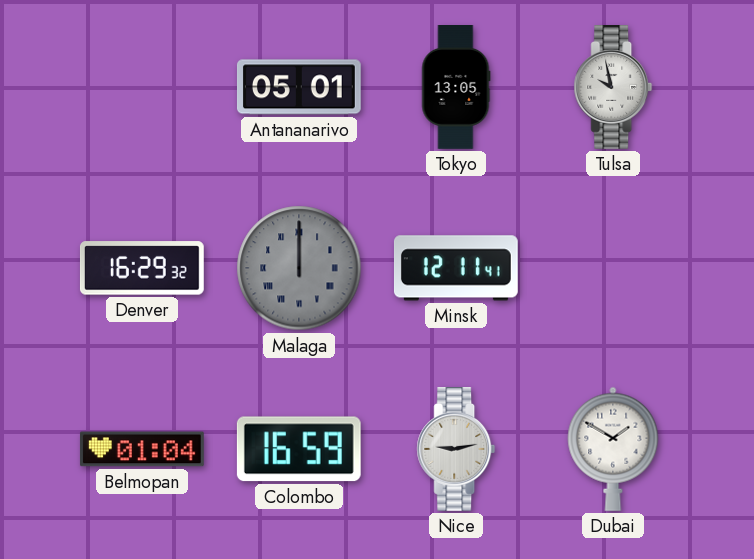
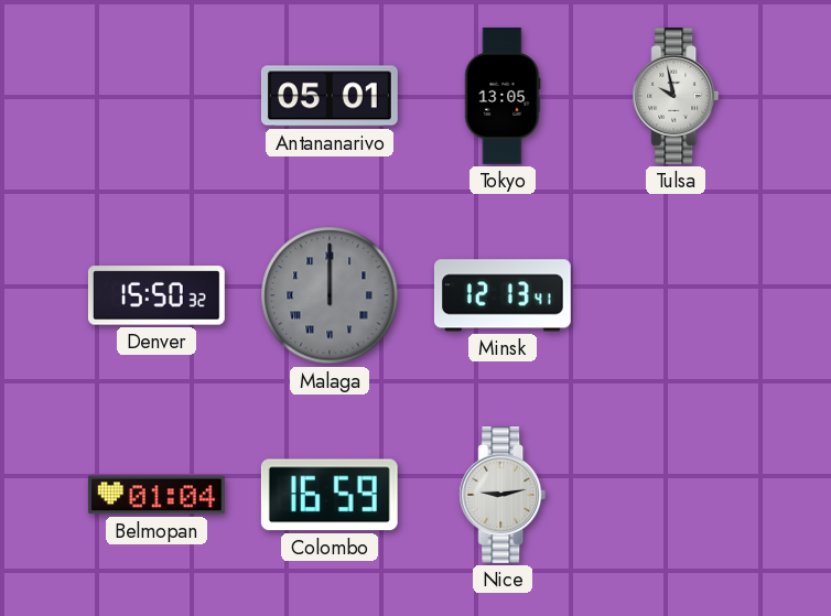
Denver: 16:29 -> 15:50 (157, 295)
Minsk: 12:11 -> 12:13 (503, 295)
Dubai: 1:50 -> none (613, 449)
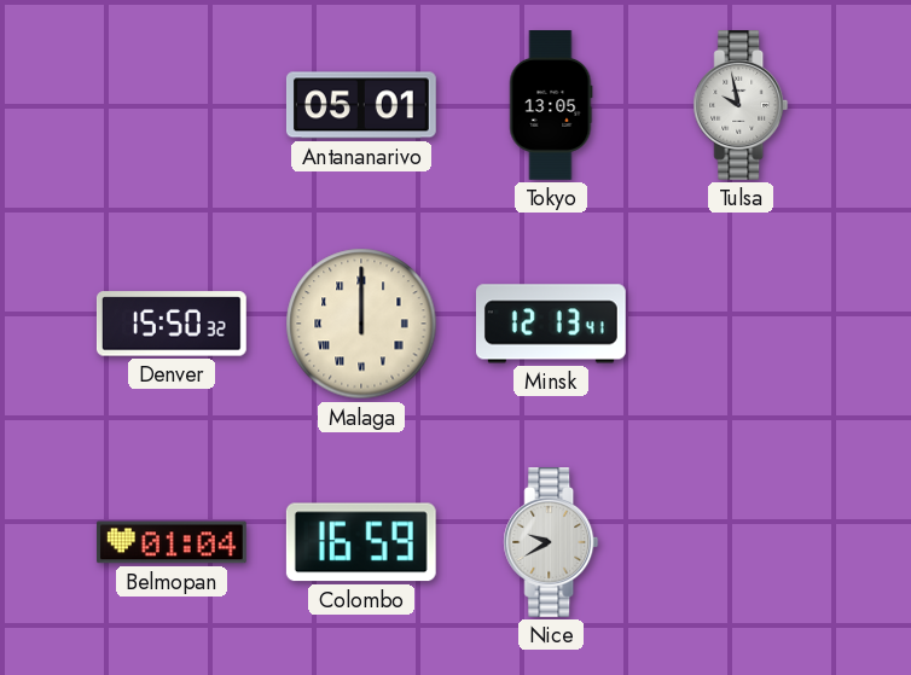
Malaga dial: grey -> cream (361, 324)
Nice: 9:13 -> 9:40 (551, 543)
